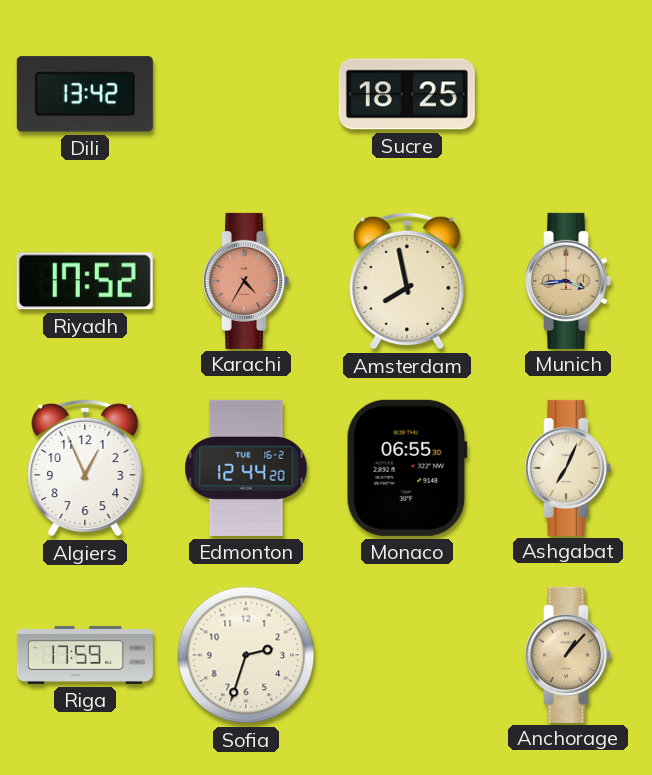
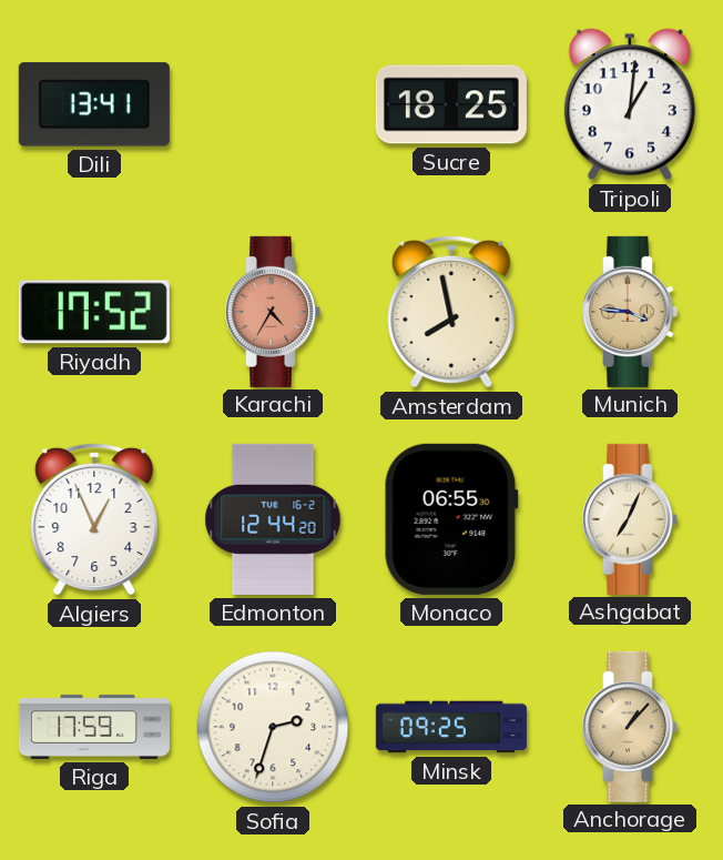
Dili: 13:42 -> 13:41 (94, 104)
Tripoli: none -> 1:01 (630, 104)
Munich: 3:44 -> 3:46 (631, 312)
Minsk: none -> 09:25 (451, 727)
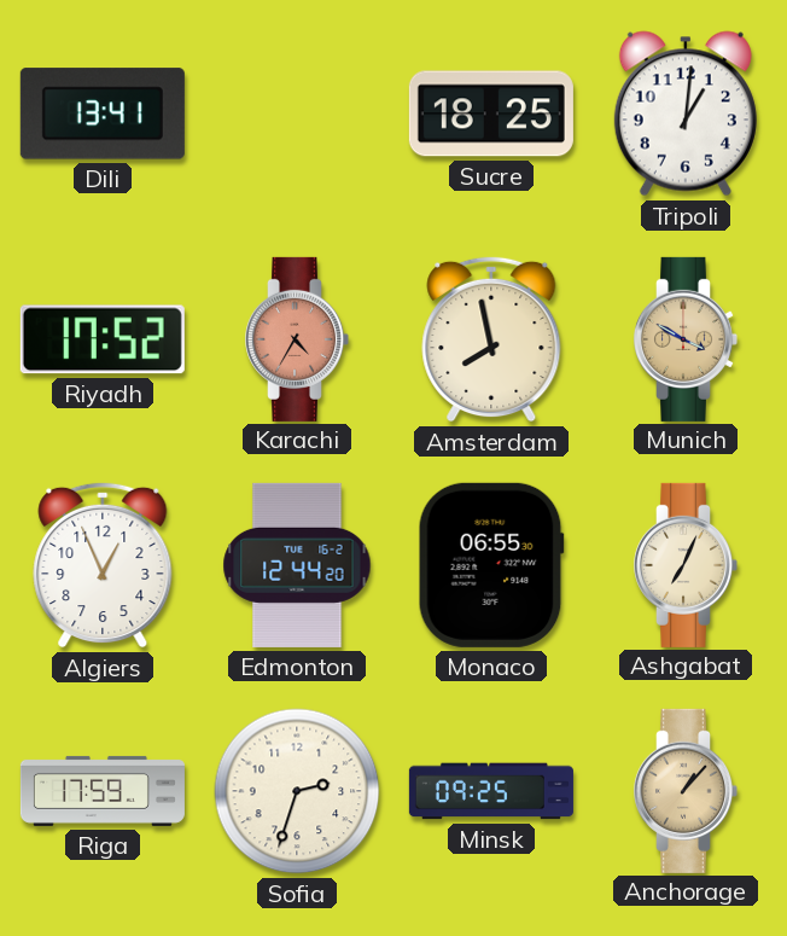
Munich: 3:46 -> 3:50 (687, 339)
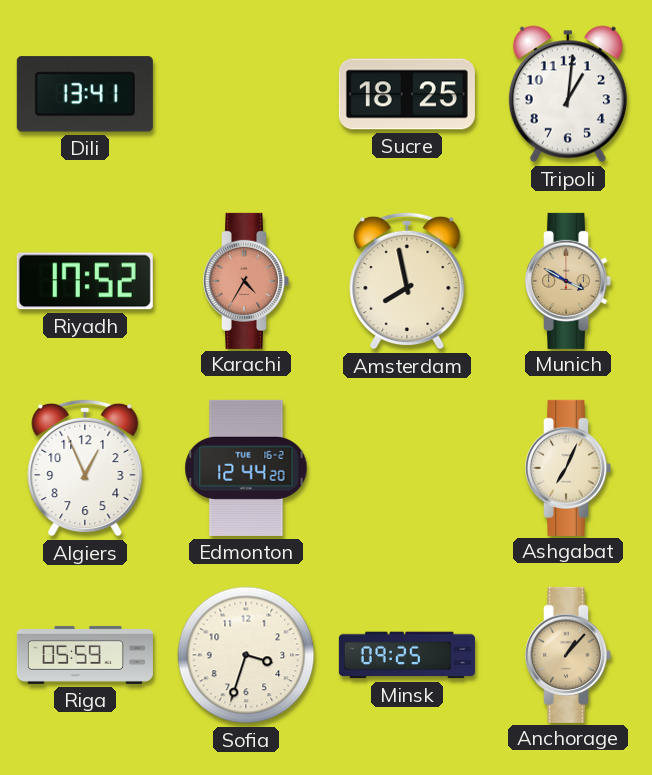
Monaco: 06:55 -> none (491, 565)
Riga: 17:59 -> 05:59 (85, 655)
Sofia: 2:33 -> 3:33 (246, 655)
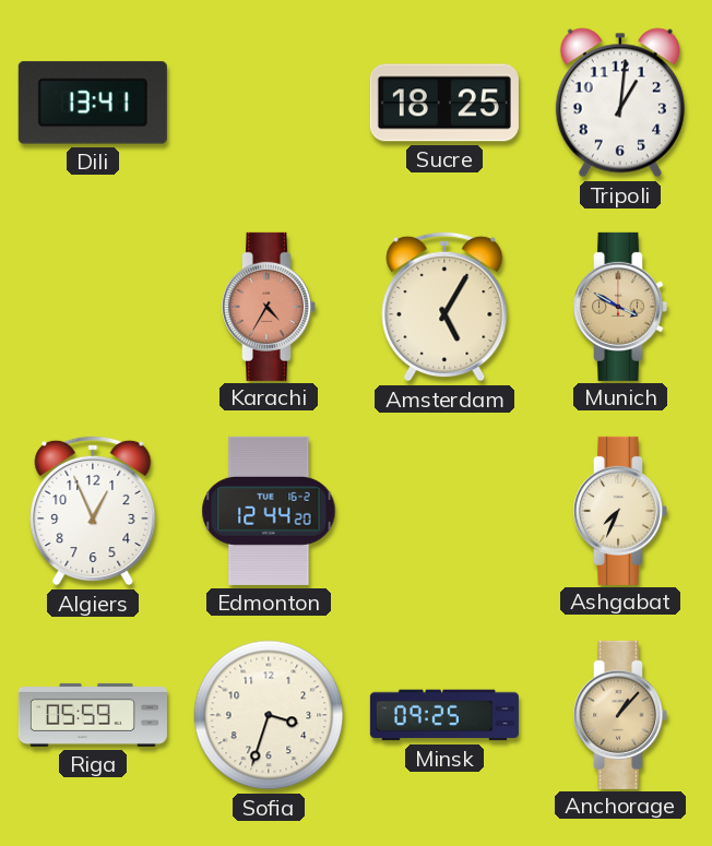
Riyadh: 17:52 -> none (85, 281)
Amsterdam: 7:58 -> 5:05 (444, 307)
Ashgabat: 7:04 -> 7:34 (621, 511)
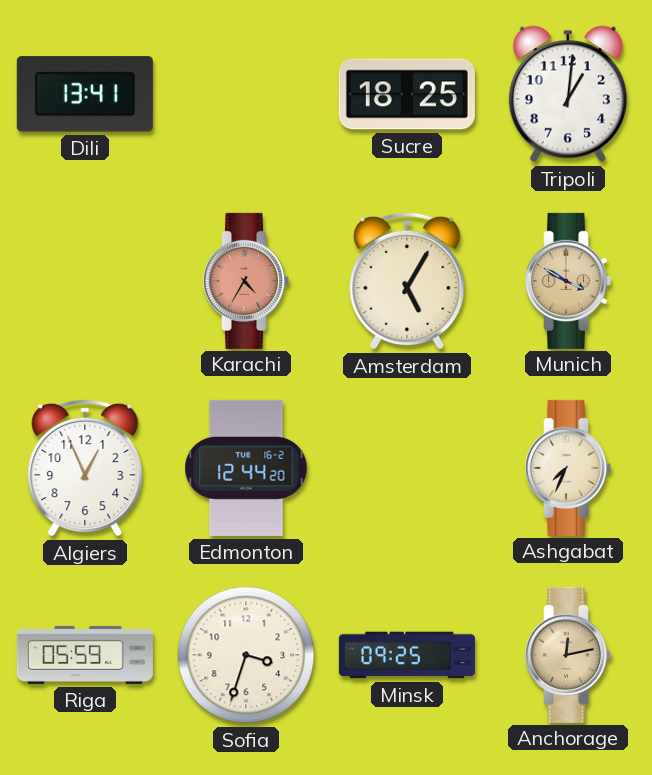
Anchorage: 1:07 -> 12:13 (569, 655)
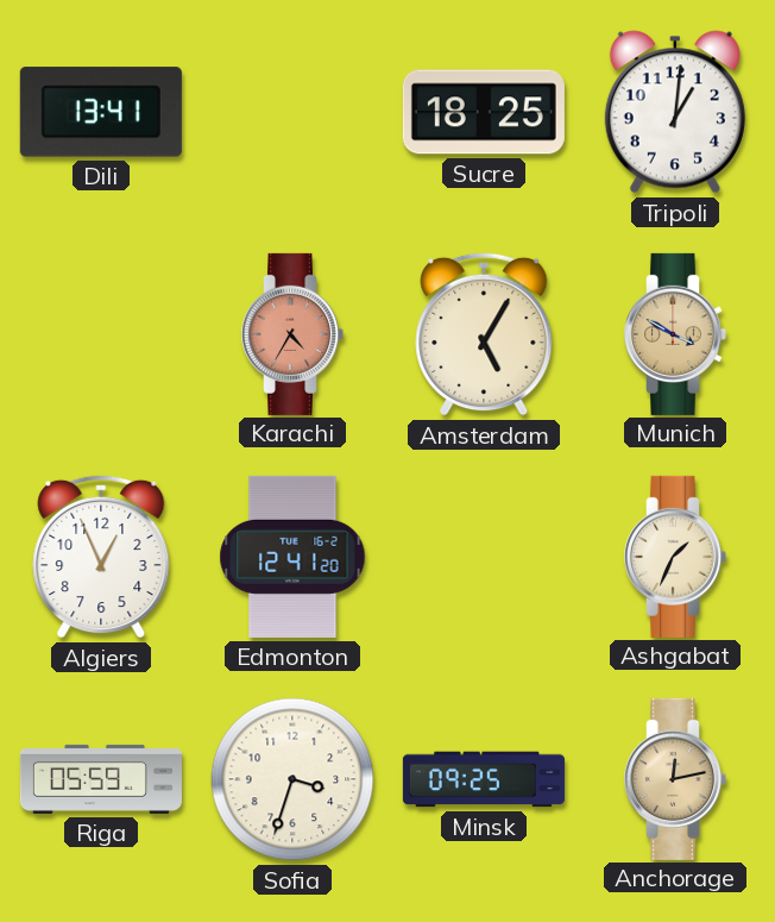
Edmonton: 12:44 -> 12:41 (292, 557)
Ashgabat: 7:34 -> 1:34 (676, 557)
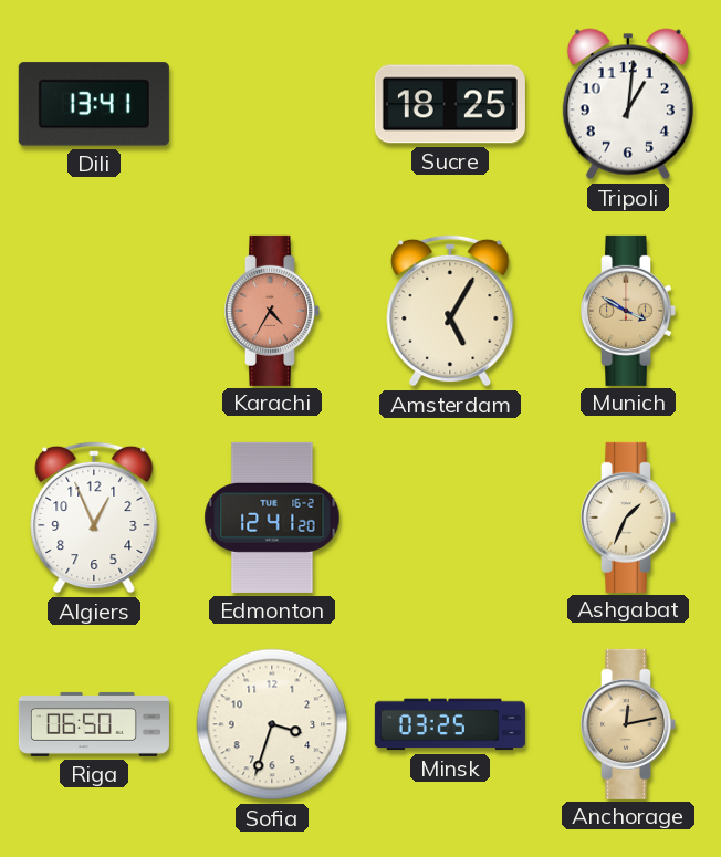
Riga: 05:59 -> 06:50 (94, 724)
Minsk: 09:25 -> 03:25 (450, 724)
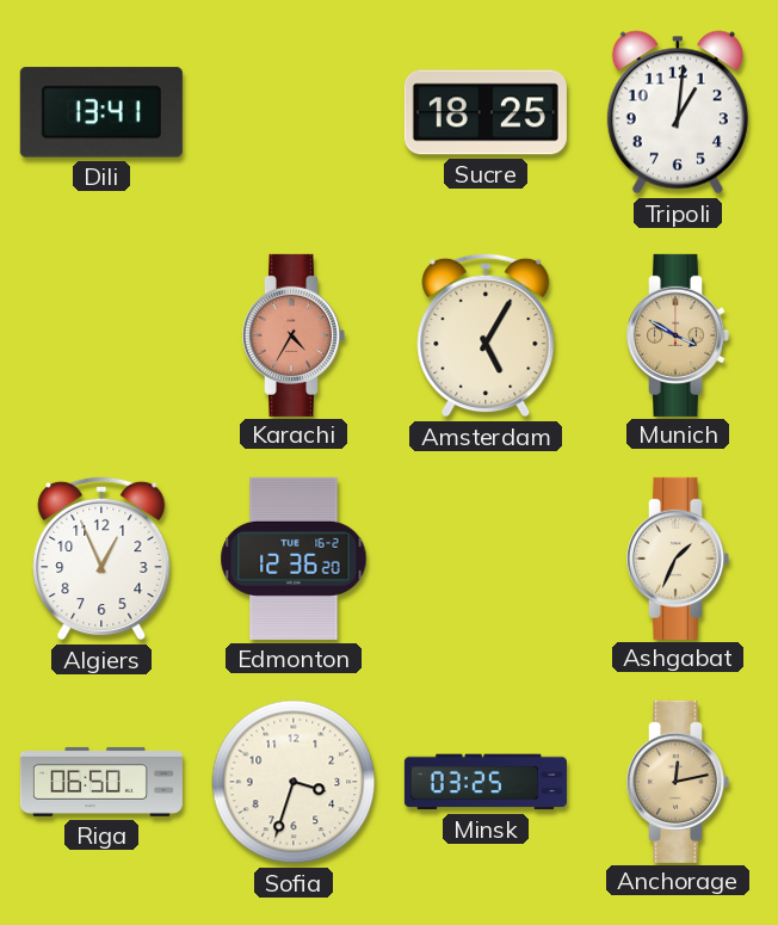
Edmonton: 12:41 -> 12:36 (294, 559)
